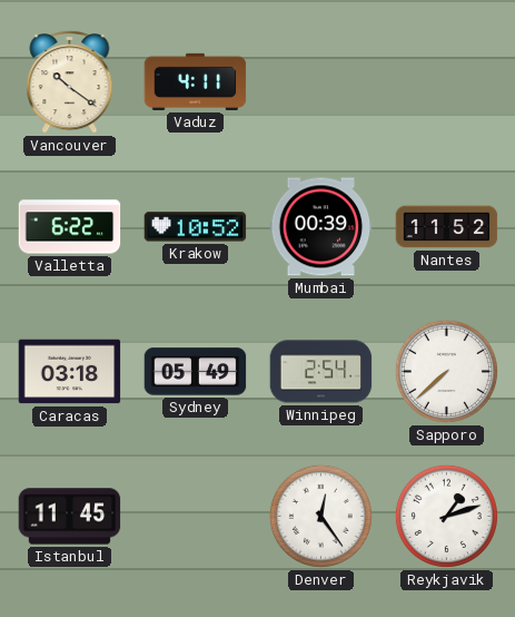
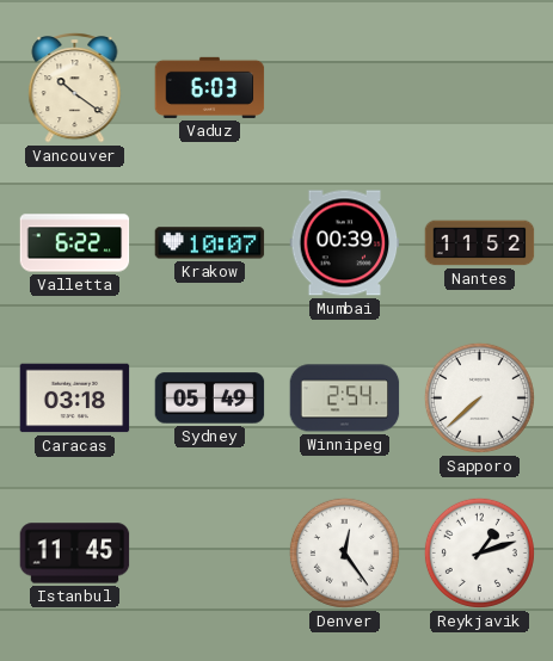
Vaduz: 4:11 -> 6:03 (210, 87)
Krakow: 10:52 -> 10:07 (210, 243)
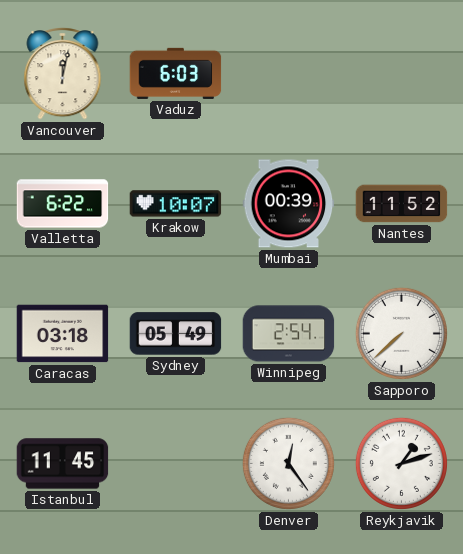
Vancouver: 10:21 -> 12:02 (63, 73)
